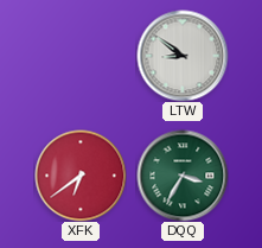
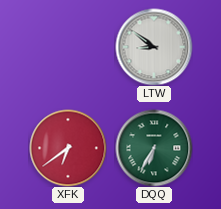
DQQ: 3:35 -> 6:35 (154, 148)
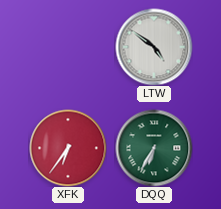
LTW: 8:51 -> 4:51 (154, 47)
XFK: 6:39 -> 6:36 (68, 148)
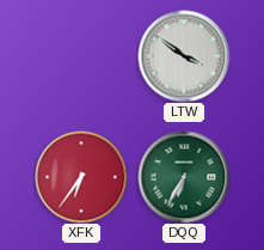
LTW: 4:51 -> 3:51 (184, 56)
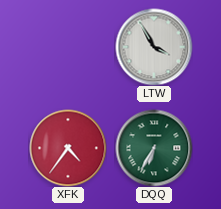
LTW: 3:51 -> 3:55 (154, 47)
XFK: 6:36 -> 4:36 (68, 148)
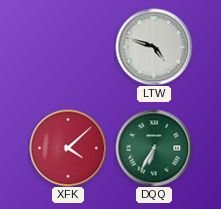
LTW: 3:55 -> 4:48 (154, 47)
XFK: 4:36 -> 4:08 (68, 148)
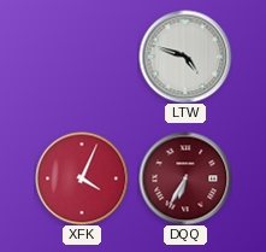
XFK: 4:08 -> 4:04 (82, 178)
DQQ dial: green -> burgundy (185, 178)
